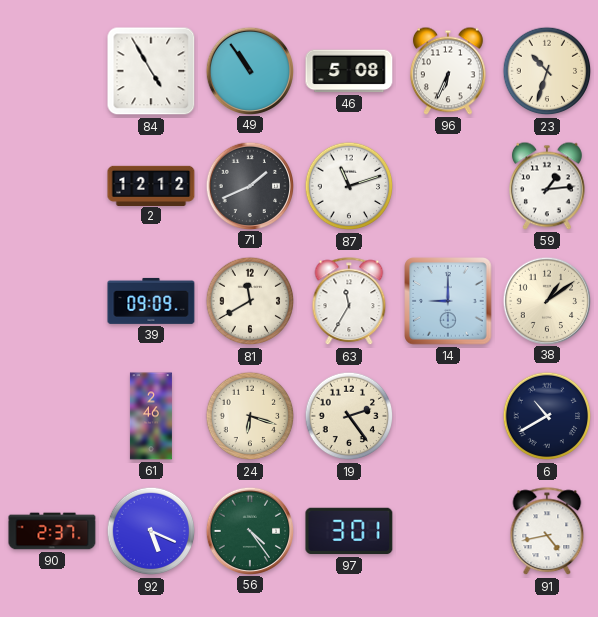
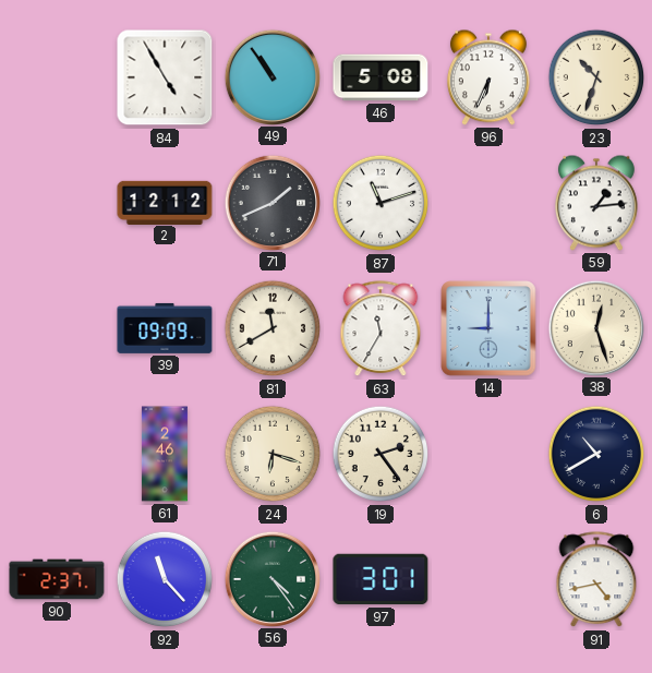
38: 1:09 -> 12:27 (595, 327)
92: 5:19 -> 11:23 (165, 579)
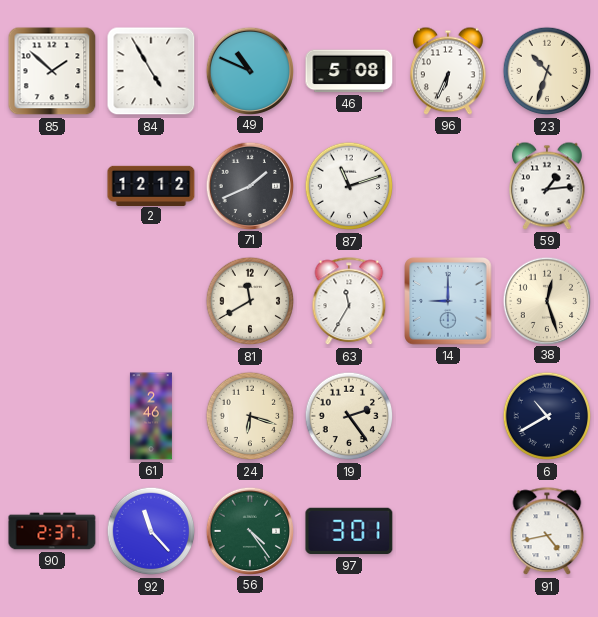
85: none -> 1:52 (52, 71)
49: 10:54 -> 10:49 (249, 70)
39: 09:09 -> none (165, 328)
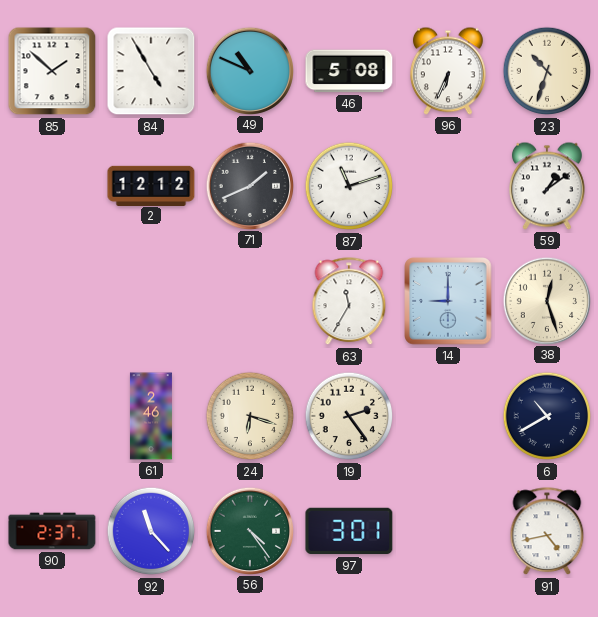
59: 1:14 -> 1:09 (547, 186)
81: 11:40 -> none (250, 301)
